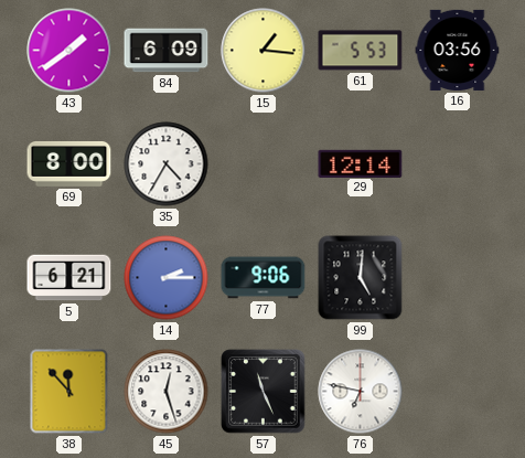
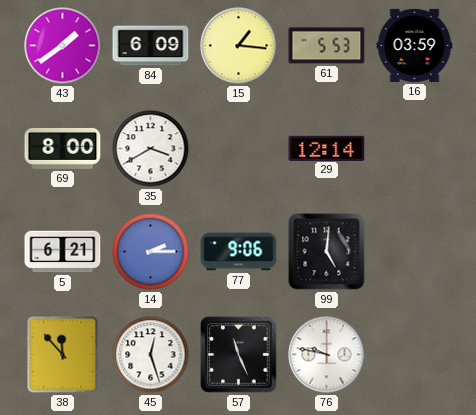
16: 03:56 -> 03:59 (415, 45)
35: 4:35 -> 3:40 (151, 149)
76: 6:47 -> 9:47 (327, 355)
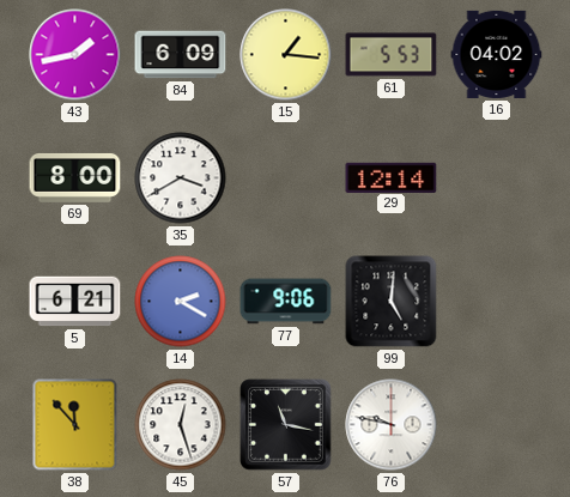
43: 1:39 -> 1:43 (75, 55)
16: 03:59 -> 04:02 (497, 54)
14: 2:15 -> 2:20 (181, 302)
57: 11:26 -> 11:17 (286, 425)
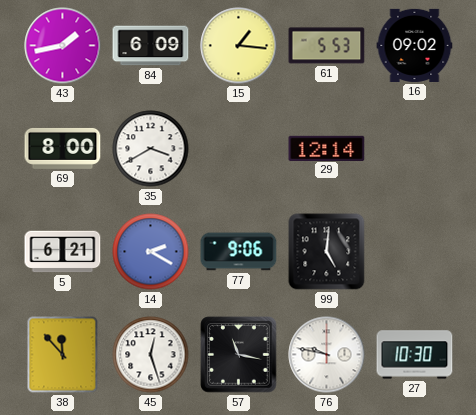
16: 04:02 -> 09:02 (415, 45)
27: none -> 10:30 (415, 355)
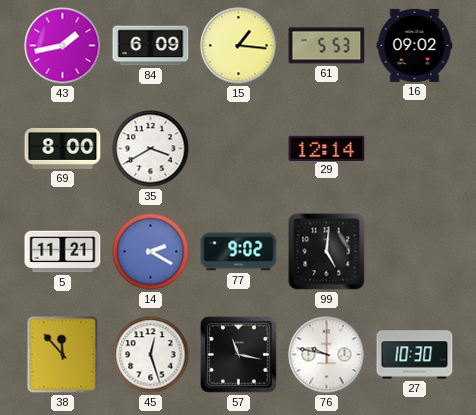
5: 6:21 -> 11:21 (63, 252)
77: 9:06 -> 9:02 (239, 252)
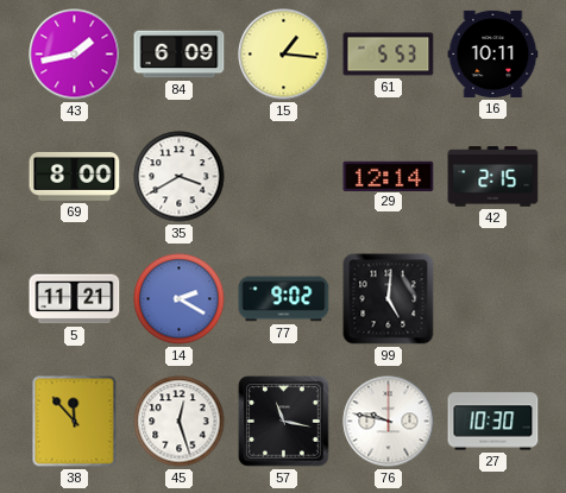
16: 09:02 -> 10:11 (493, 53)
42: none -> 2:15 (493, 177)
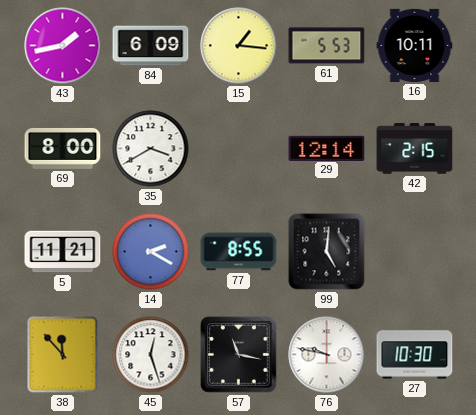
77: 9:02 -> 8:55 (239, 252)
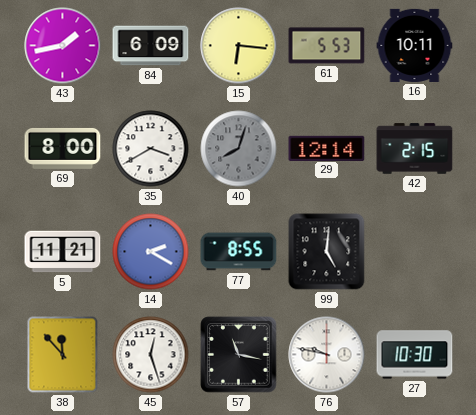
15: 1:16 -> 6:16 (239, 46)
40: none -> 8:03 (239, 149)
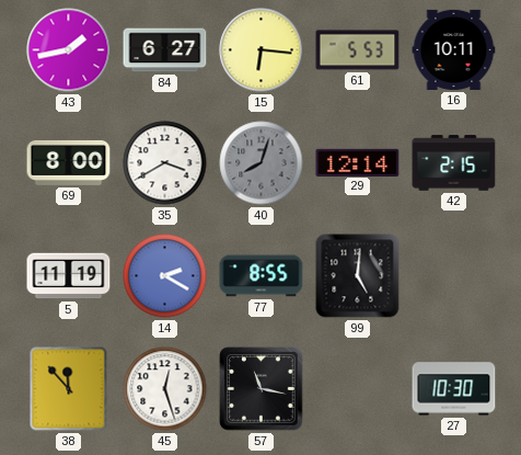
84: 6:09 -> 6:27 (165, 50)
5: 11:21 -> 11:19 (69, 276)
76: 9:47 -> none (327, 355)
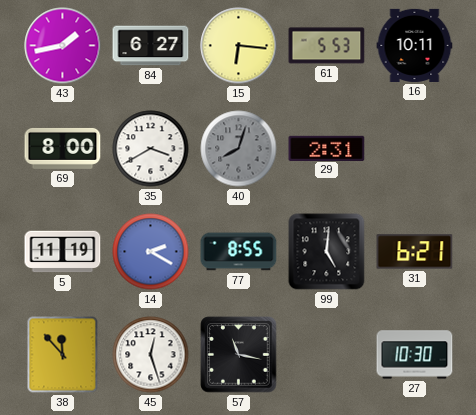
29: 12:14 -> 2:31 (327, 148)
42: 2:15 -> none (454, 163)
31: none -> 6:21 (415, 252)
